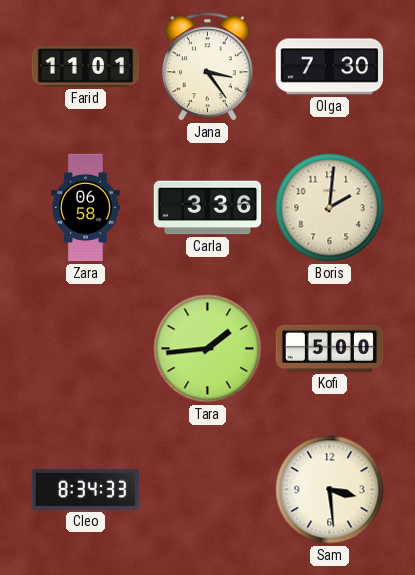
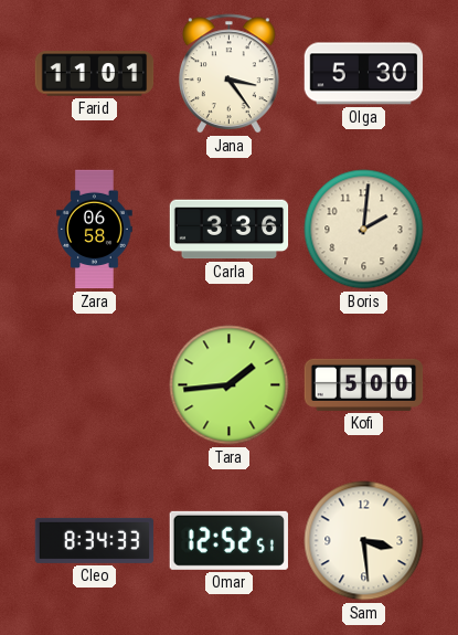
Olga: 7:30 -> 5:30 (364, 74)
Omar: none -> 12:52 (228, 540)
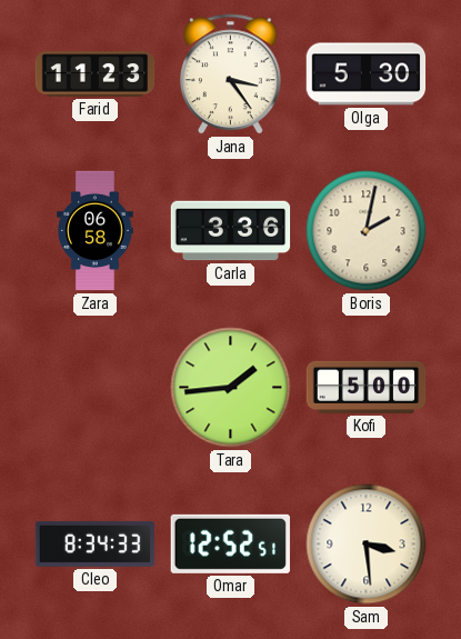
Farid: 11:01 -> 11:23 (96, 74)
Boris: 2:01 -> 2:02 (367, 231)
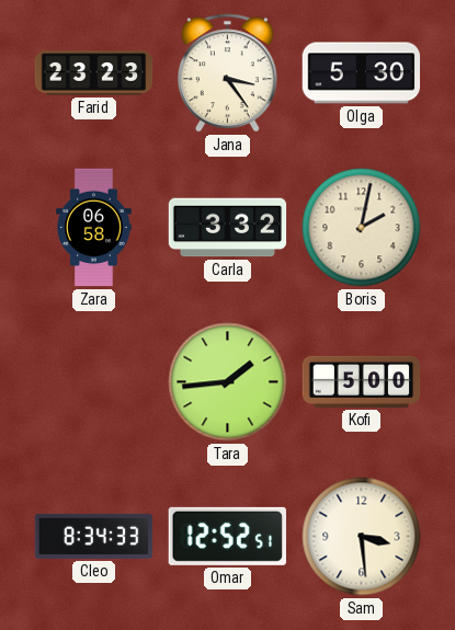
Farid: 11:23 -> 23:23 (94, 73)
Carla: 3:36 -> 3:32 (228, 228)
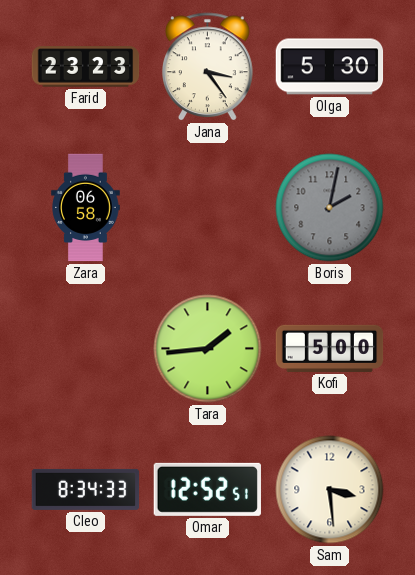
Carla: 3:32 -> none (228, 228)
Boris dial: cream -> grey (330, 208)
